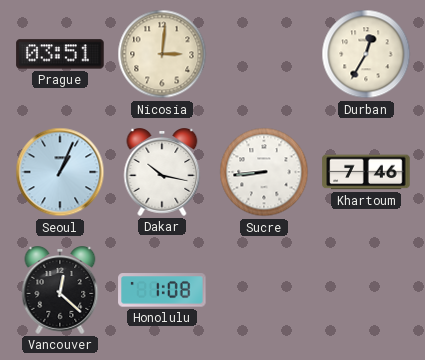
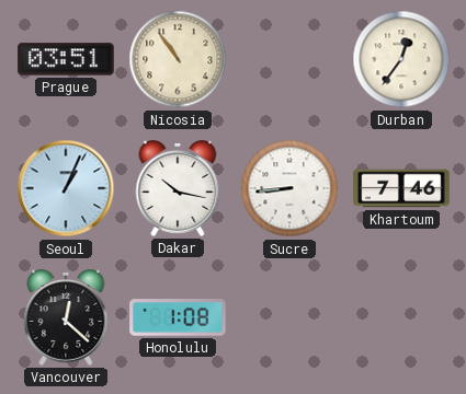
Nicosia: 3:01 -> 10:54 (178, 59)
Durban: 12:35 -> 12:36 (401, 59)
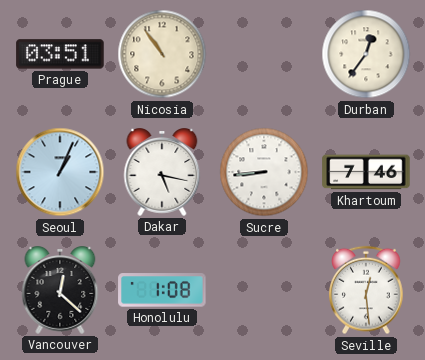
Dakar: 10:17 -> 5:17 (162, 173)
Seville: none -> 12:29 (366, 290)
